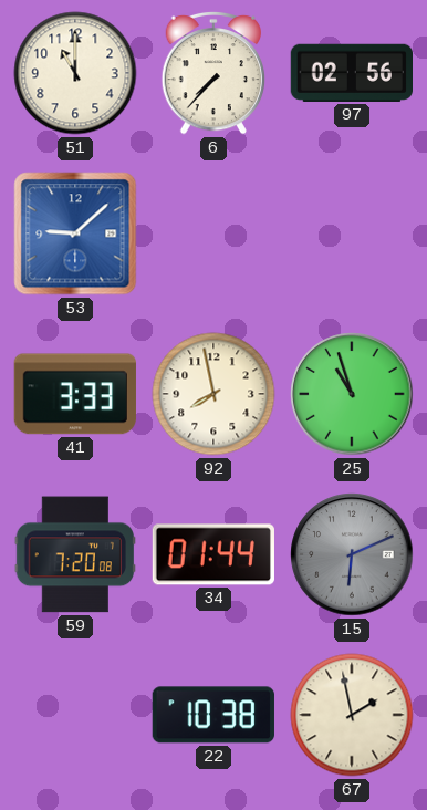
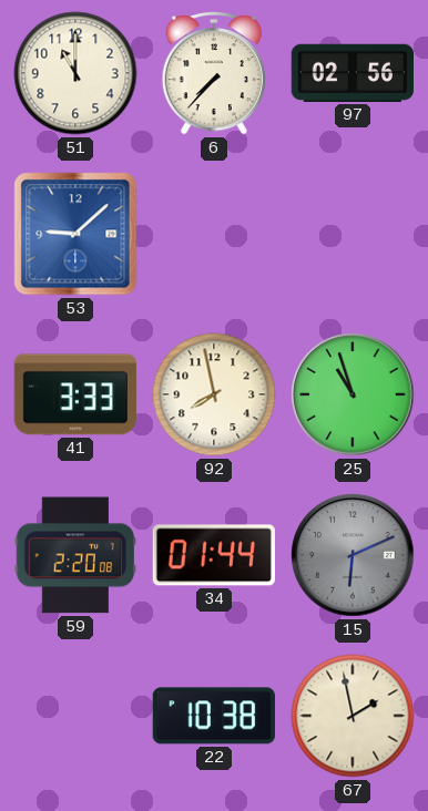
59: 7:20 -> 2:20 (75, 555)
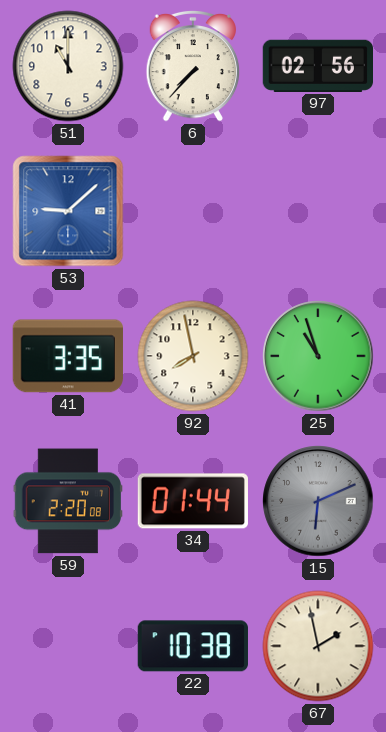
41: 3:33 -> 3:35 (68, 356)
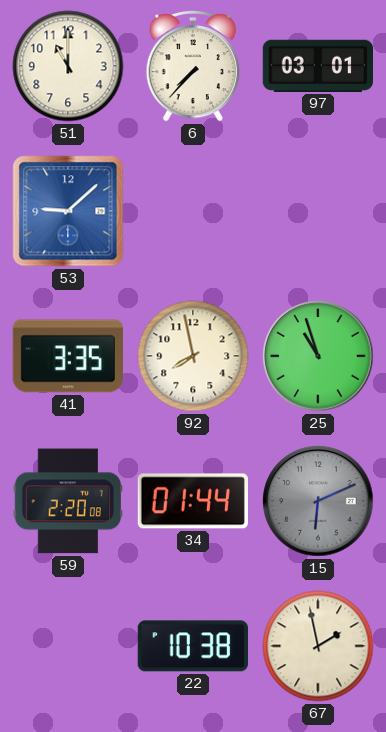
97: 02:56 -> 03:01 (317, 66)
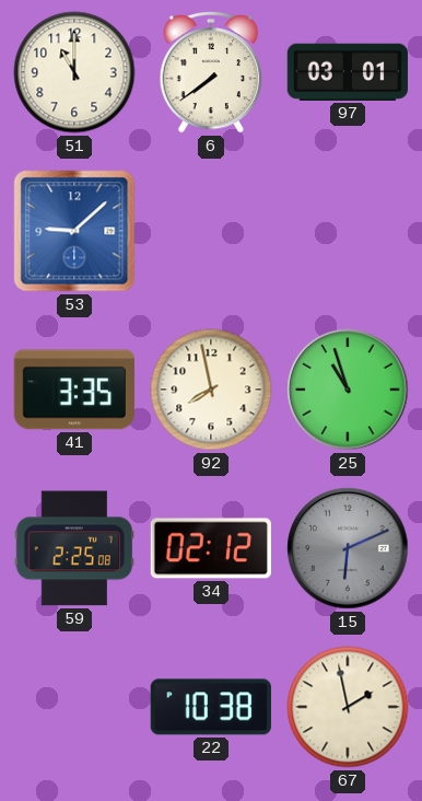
6: 7:37 -> 7:39 (210, 72)
59: 2:20 -> 2:25 (74, 548)
34: 01:44 -> 02:12 (210, 548)
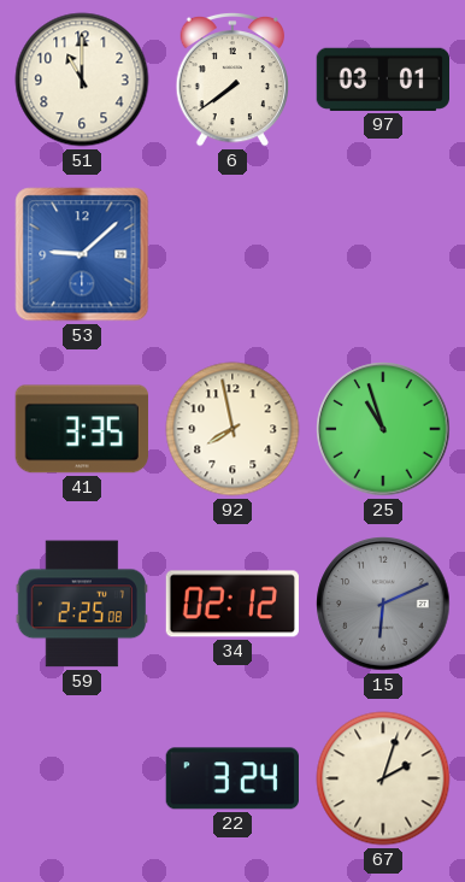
22: 10:38 -> 3:24 (232, 778)
67: 1:58 -> 2:03 (383, 778)
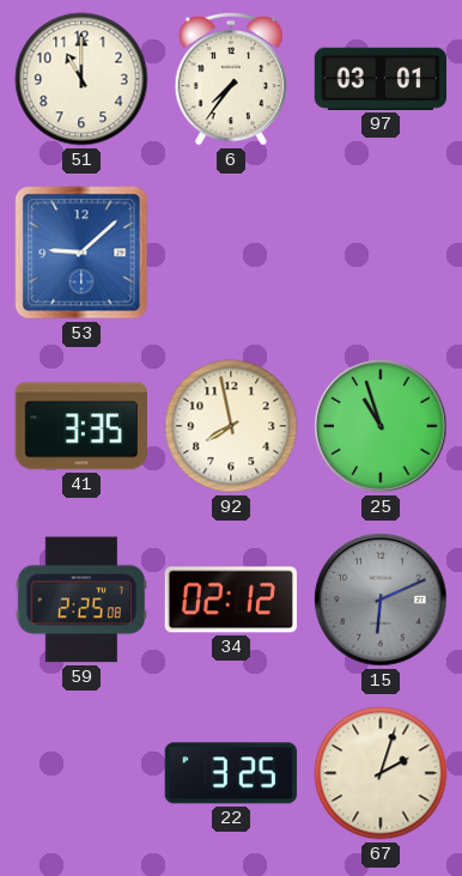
6: 7:39 -> 7:36 (230, 79)
22: 3:24 -> 3:25 (231, 773)
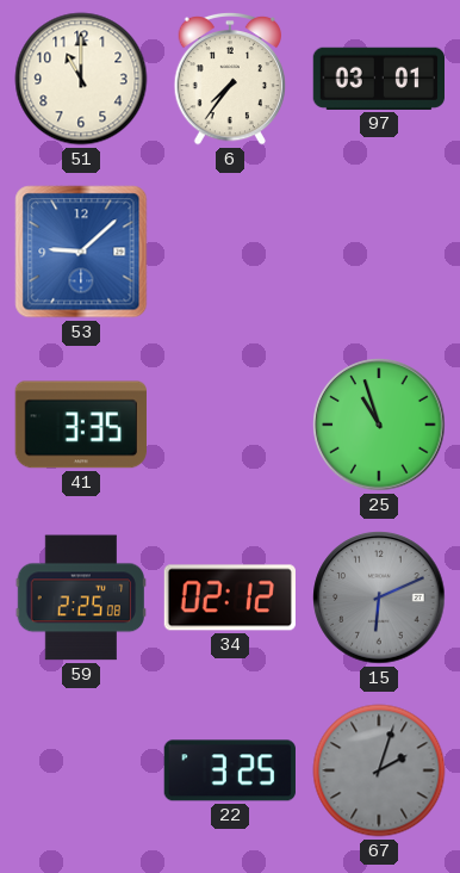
92: 7:58 -> none (231, 426)
67 dial: cream -> grey (379, 770)
